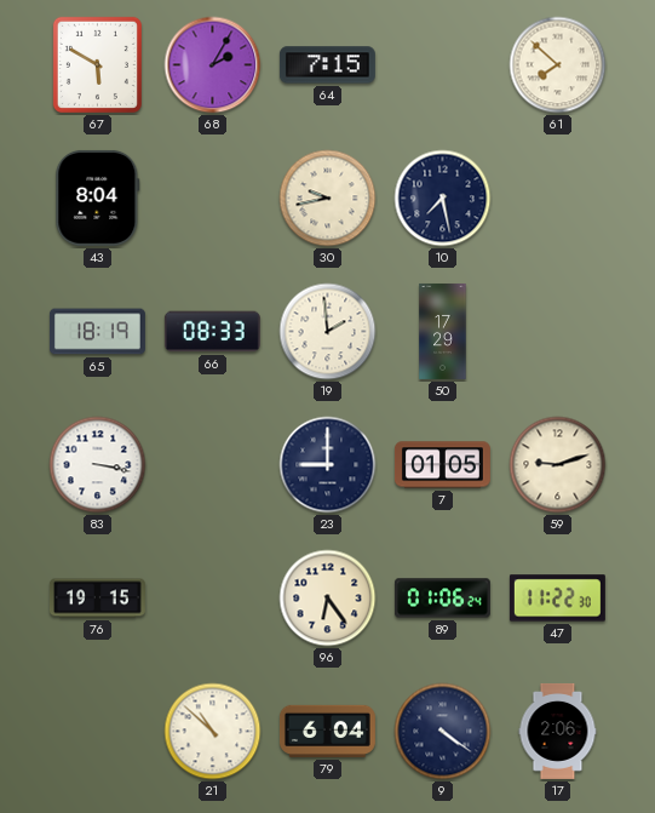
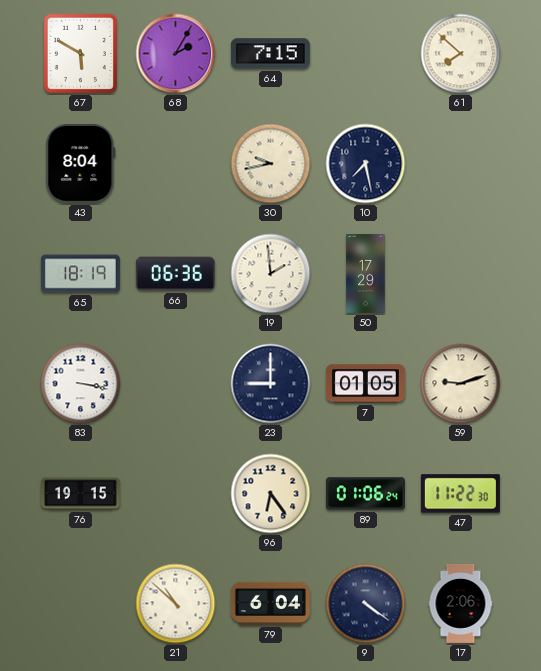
66: 08:33 -> 06:36 (175, 274)
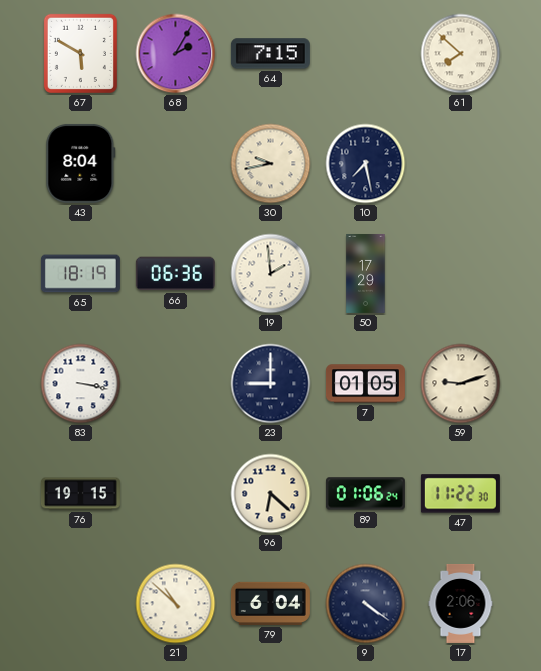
96: 6:24 -> 6:22 (271, 494)
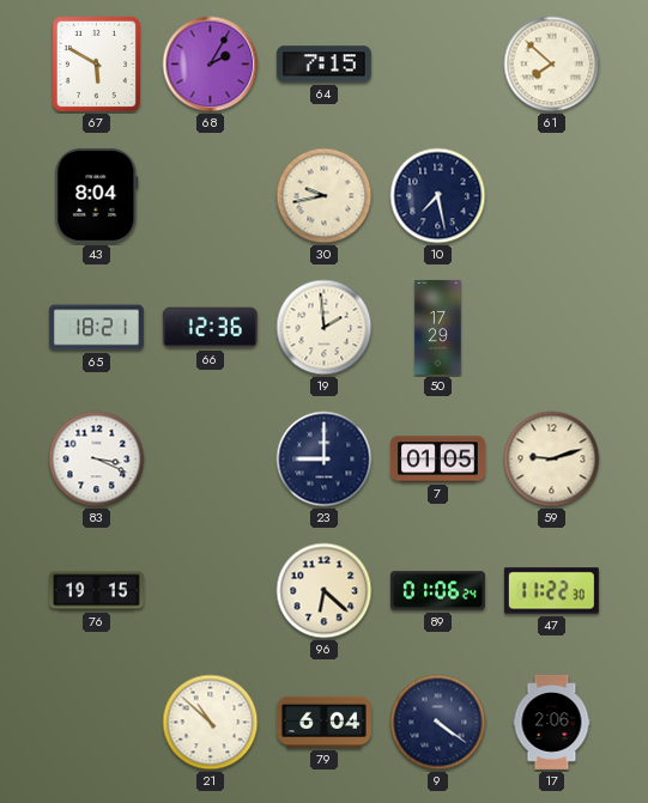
65: 18:19 -> 18:21 (96, 328)
66: 06:36 -> 12:36 (210, 328)
83: 3:17 -> 3:19 (97, 460)
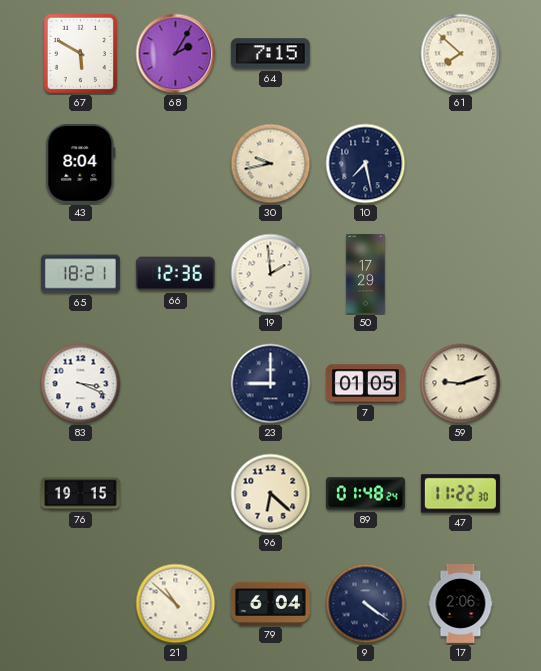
89: 01:06 -> 01:48 (365, 494)
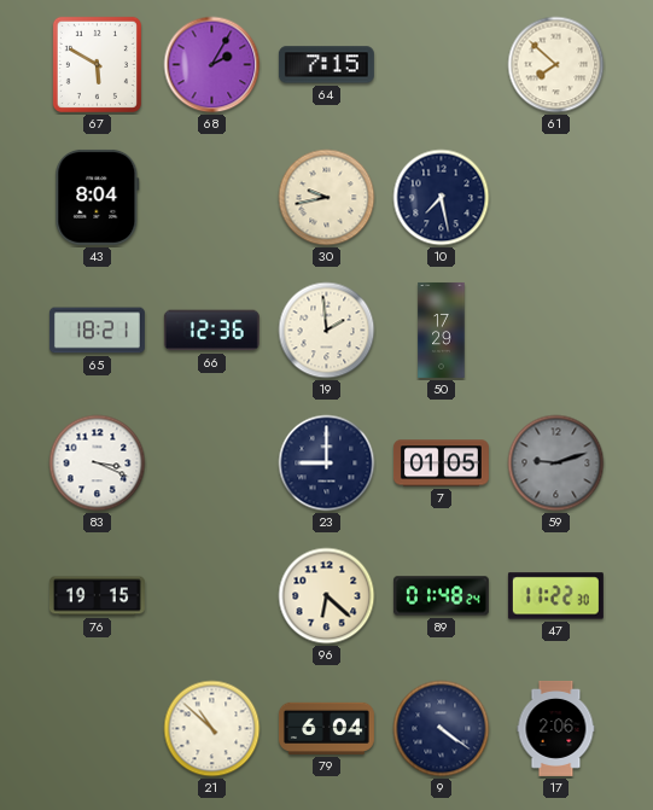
59 dial: cream -> grey (556, 464)
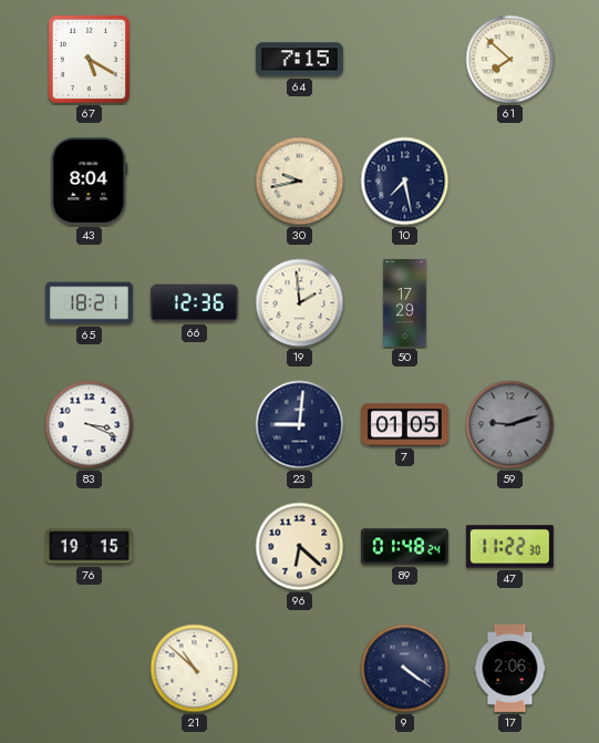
67: 5:50 -> 5:20 (89, 59)
68: 2:05 -> none (212, 65)
23: 9:00 -> 9:01 (300, 425)
79: 6:04 -> none (326, 728)
